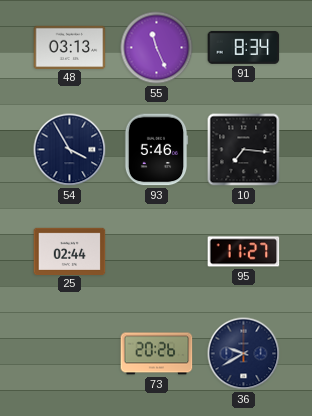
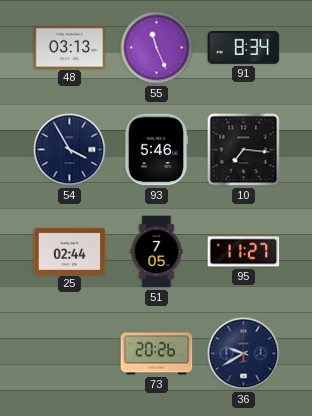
51: none -> 7:05 (157, 252)
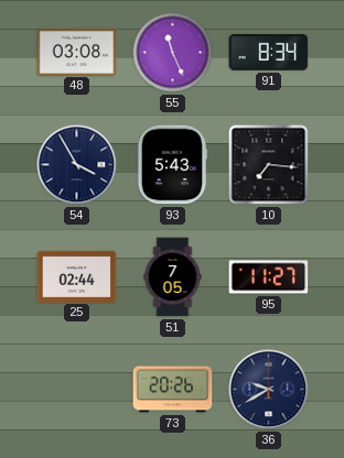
48: 03:13 -> 03:08 (77, 52)
93: 5:46 -> 5:43 (172, 165)
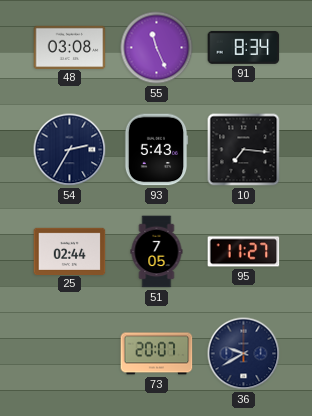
54: 3:55 -> 2:35 (70, 150)
73: 20:26 -> 20:07 (157, 354)
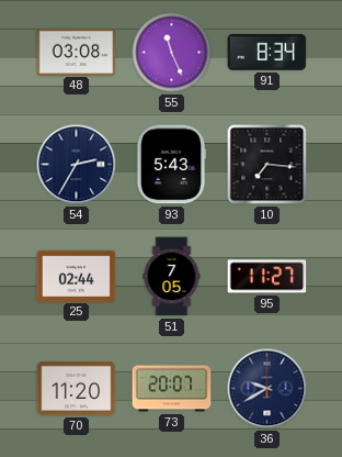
70: none -> 11:20 (77, 388)
